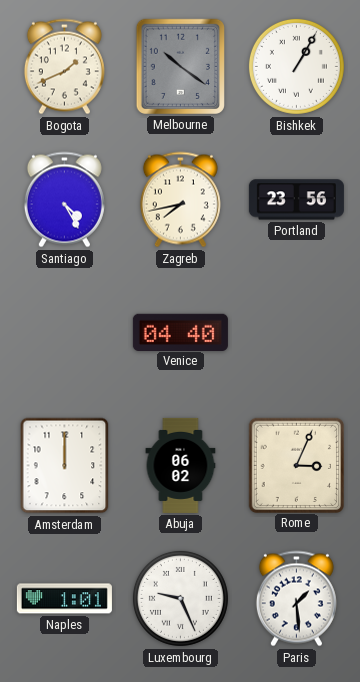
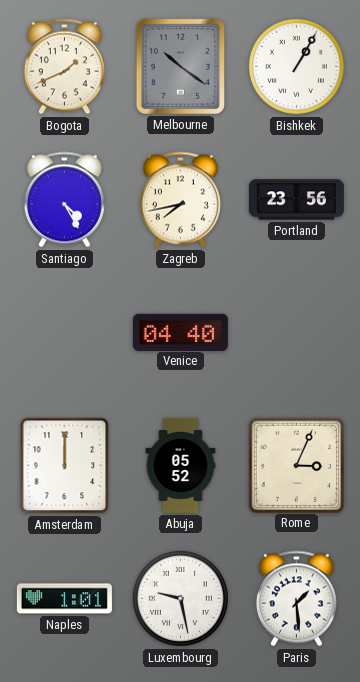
Abuja: 06:02 -> 05:52 (181, 465)
Luxembourg: 9:26 -> 9:28 (180, 598)
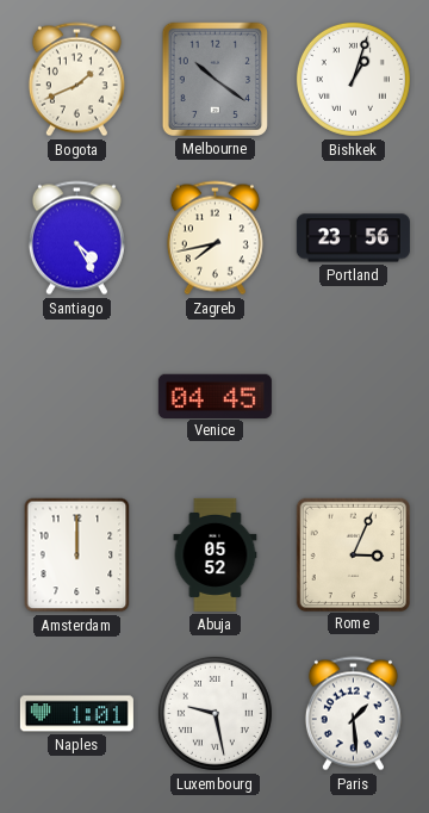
Bishkek: 1:05 -> 1:03 (353, 79)
Venice: 04:40 -> 04:45 (214, 396)
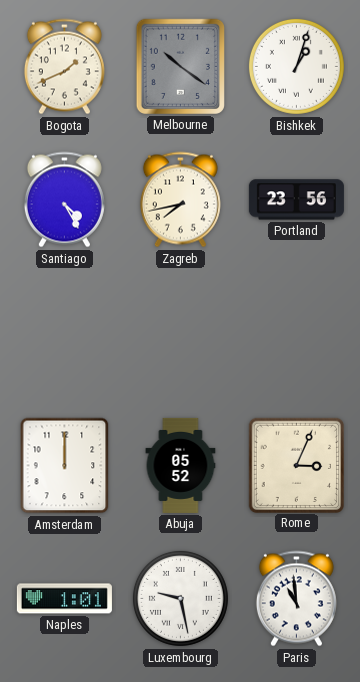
Venice: 04:45 -> none (214, 396)
Paris: 1:29 -> 10:59 (296, 599)
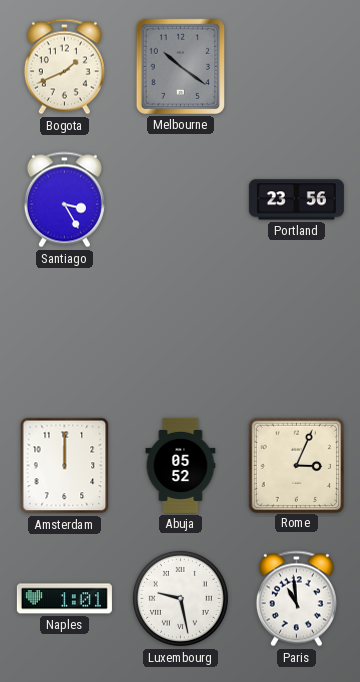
Bishkek: 1:03 -> none (296, 66)
Santiago: 4:25 -> 3:25 (64, 200)
Zagreb: 7:43 -> none (180, 200)
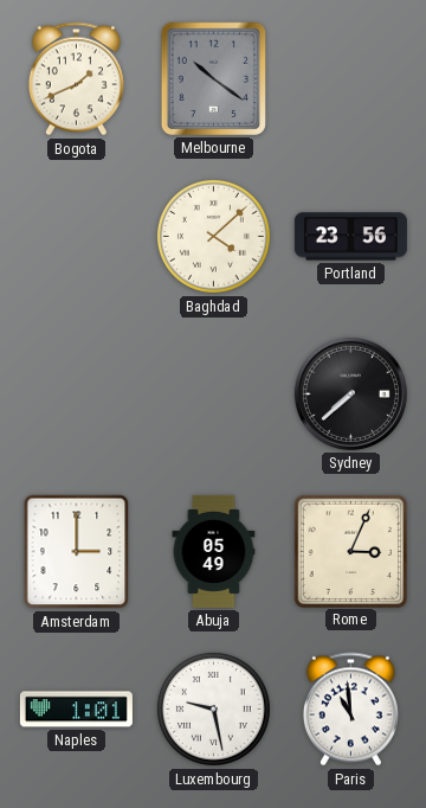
Santiago: 3:25 -> none (64, 200)
Baghdad: none -> 4:08 (213, 236)
Sydney: none -> 7:38 (350, 393)
Amsterdam: 12:00 -> 3:00 (77, 552)
Abuja: 05:52 -> 05:49 (214, 551)
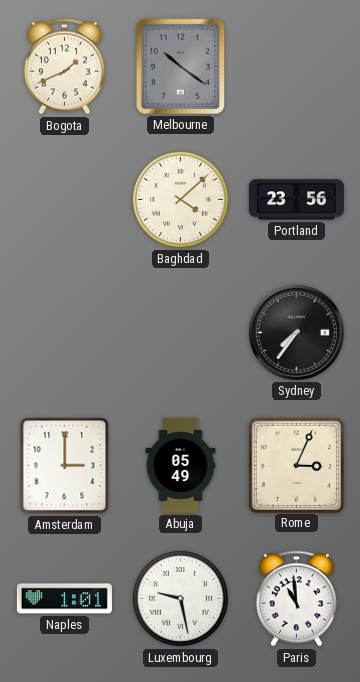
Sydney: 7:38 -> 7:36 (296, 332)
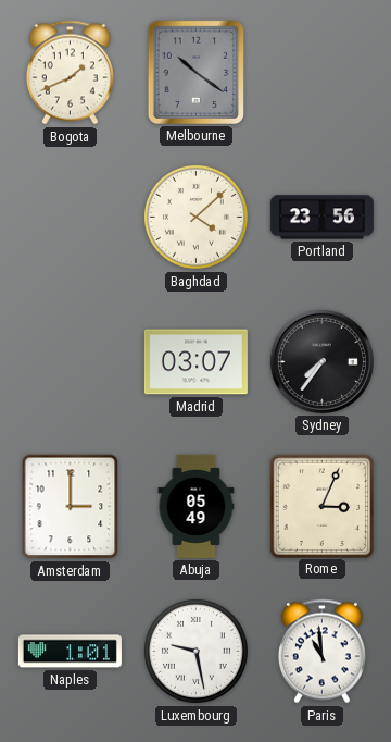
Madrid: none -> 03:07 (195, 362)
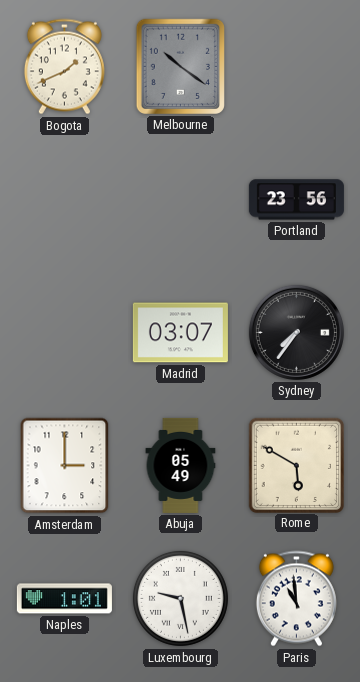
Baghdad: 4:08 -> none (195, 217)
Rome: 3:04 -> 5:50 (296, 465)
